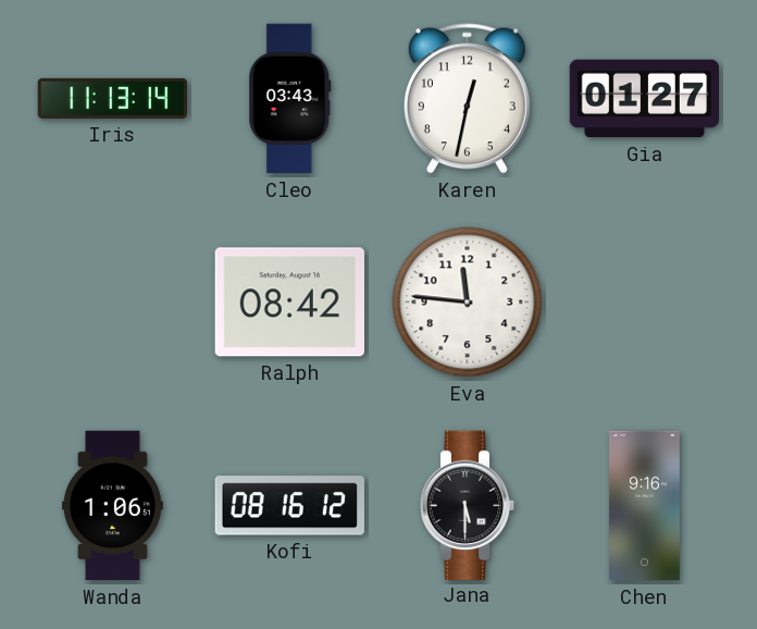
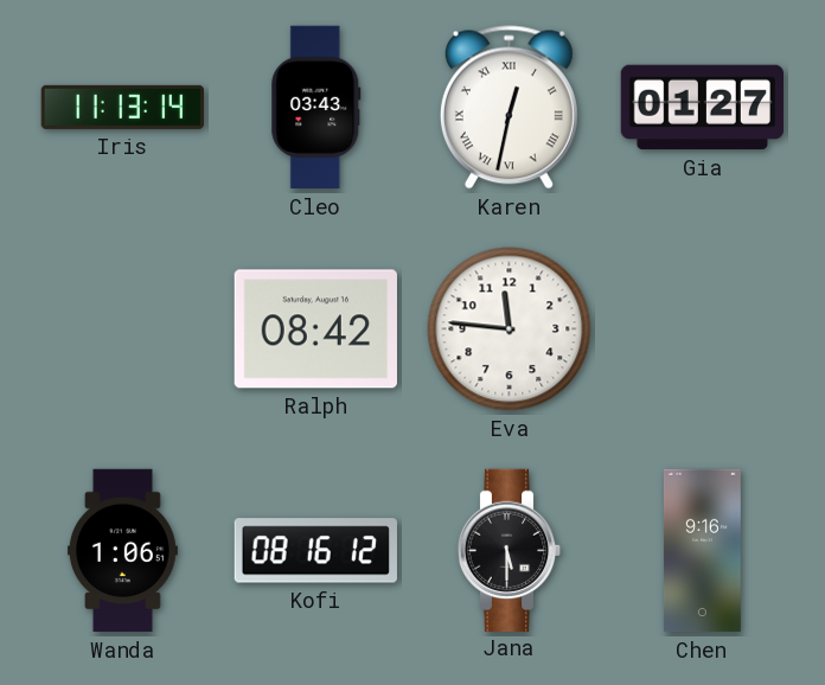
Karen numerals: Arabic -> Roman (509, 108)
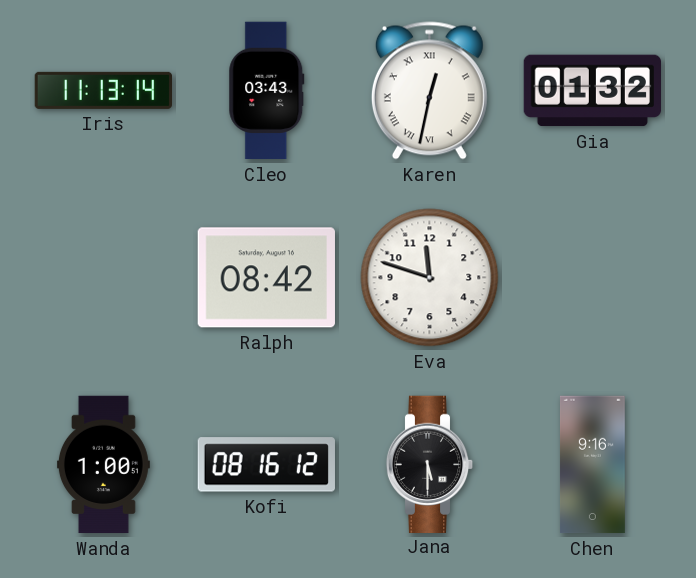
Gia: 01:27 -> 01:32 (592, 91)
Eva: 11:46 -> 11:48 (430, 278)
Wanda: 1:06 -> 1:00 (103, 465)
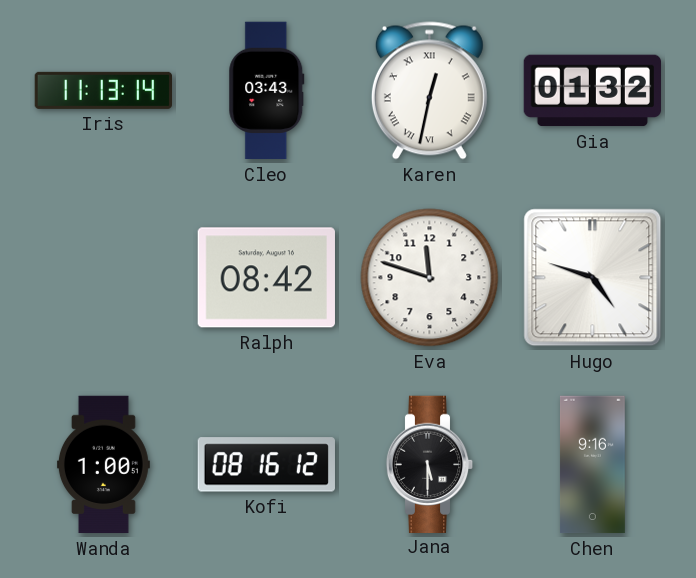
Hugo: none -> 4:48 (593, 278)
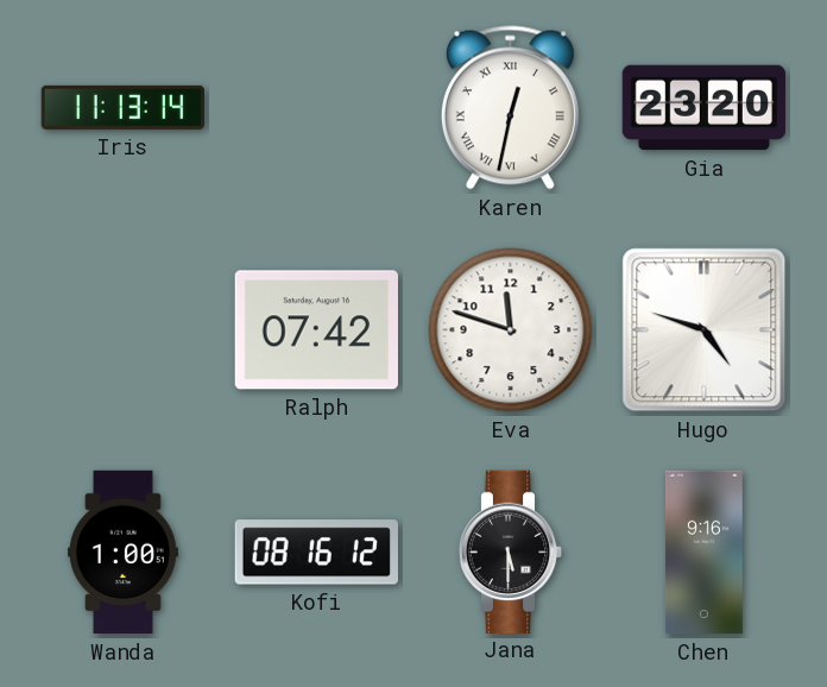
Cleo: 03:43 -> none (267, 91)
Gia: 01:32 -> 23:20 (703, 108)
Ralph: 08:42 -> 07:42 (316, 330)
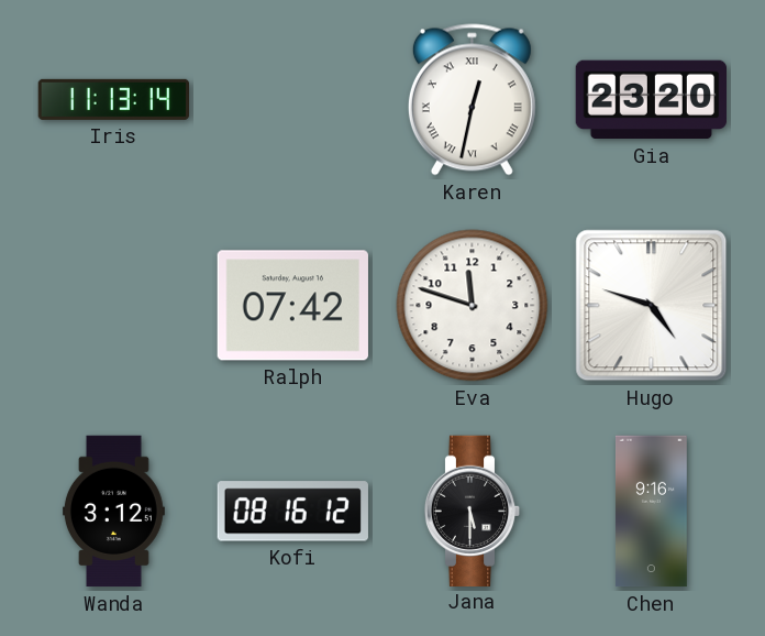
Wanda: 1:00 -> 3:12 (113, 512)
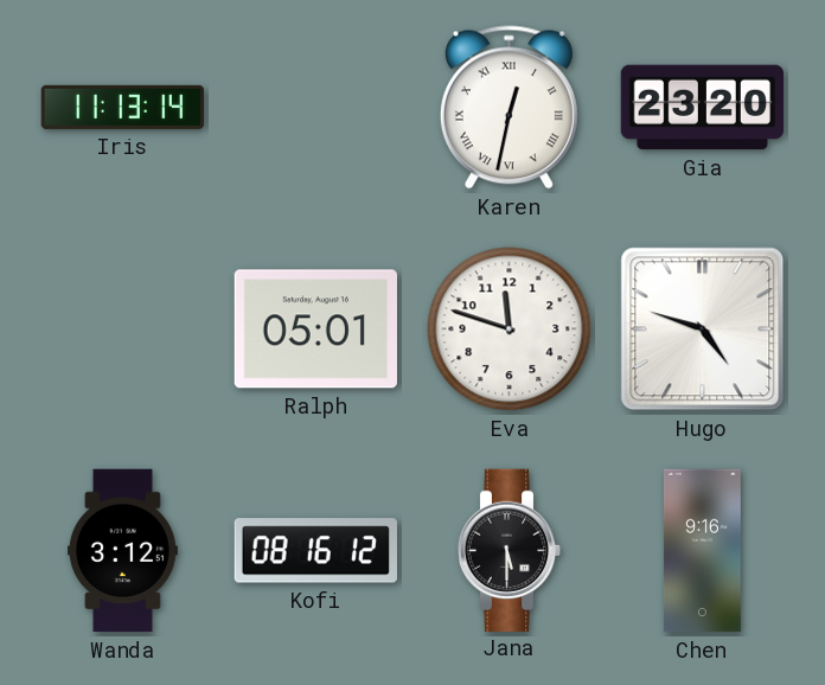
Ralph: 07:42 -> 05:01 (315, 329)
